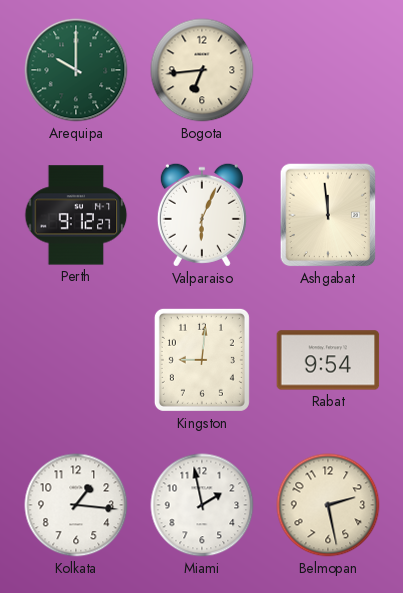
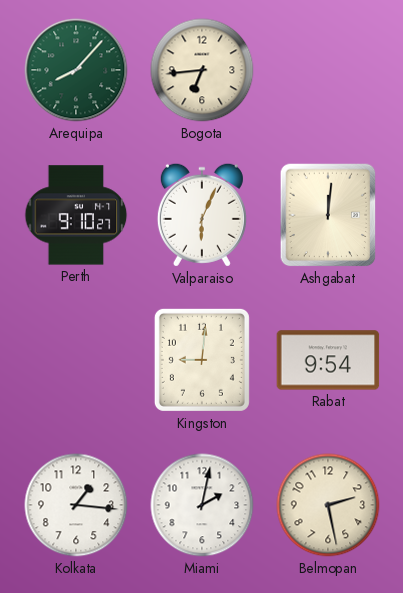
Arequipa: 10:00 -> 8:07 (76, 70)
Perth: 9:12 -> 9:10 (76, 215)
Ashgabat: 11:59 -> 12:01 (328, 215)
Miami: 1:58 -> 2:02 (202, 505)
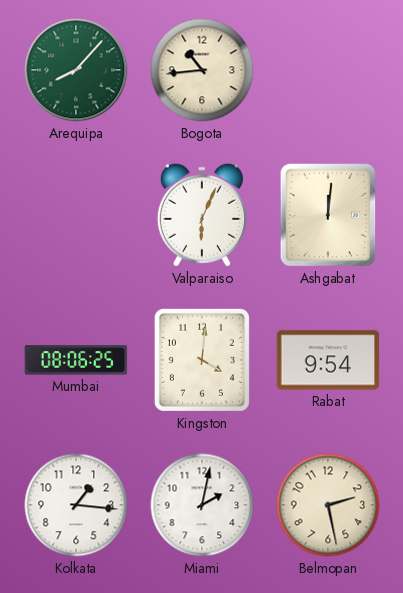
Bogota: 6:44 -> 10:44 (202, 70)
Perth: 9:10 -> none (76, 215)
Mumbai: none -> 08:06 (76, 360)
Kingston: 9:01 -> 4:01 (202, 360)
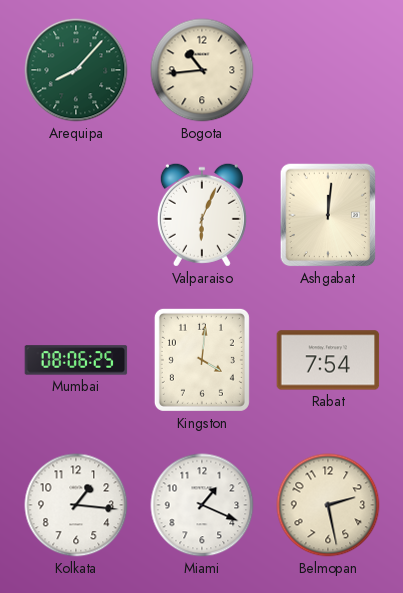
Rabat: 9:54 -> 7:54 (328, 360)
Miami: 2:02 -> 1:19 (202, 505)
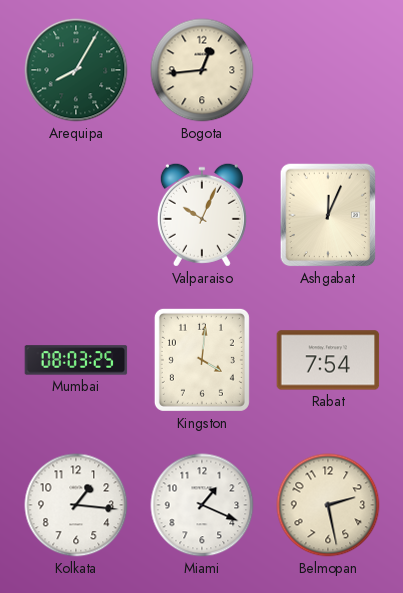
Arequipa: 8:07 -> 8:05 (76, 70)
Bogota: 10:44 -> 12:44 (202, 70)
Valparaiso: 6:04 -> 10:04 (202, 215)
Ashgabat: 12:01 -> 12:04 (328, 215)
Mumbai: 08:06 -> 08:03 (76, 360)
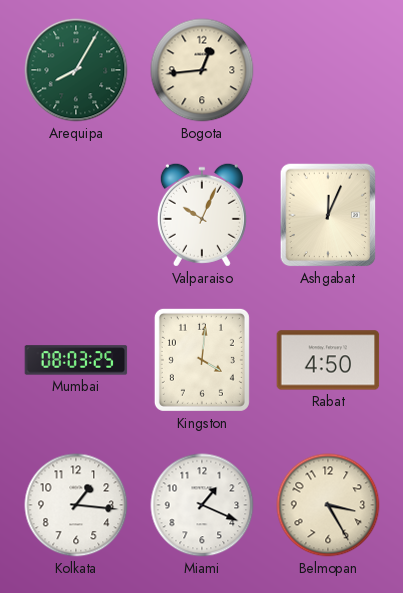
Rabat: 7:54 -> 4:50 (328, 360)
Belmopan: 2:28 -> 3:25 (328, 505)
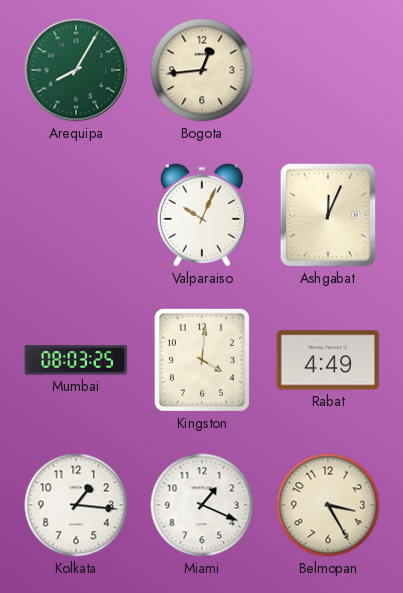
Rabat: 4:50 -> 4:49 (328, 360)
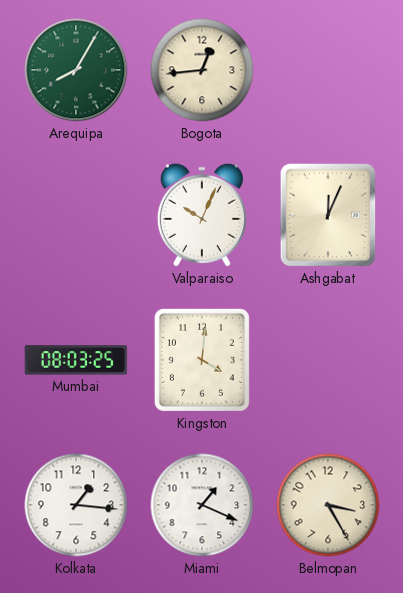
Rabat: 4:49 -> none (328, 360)
